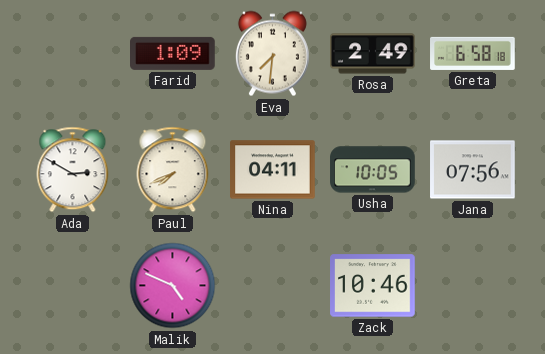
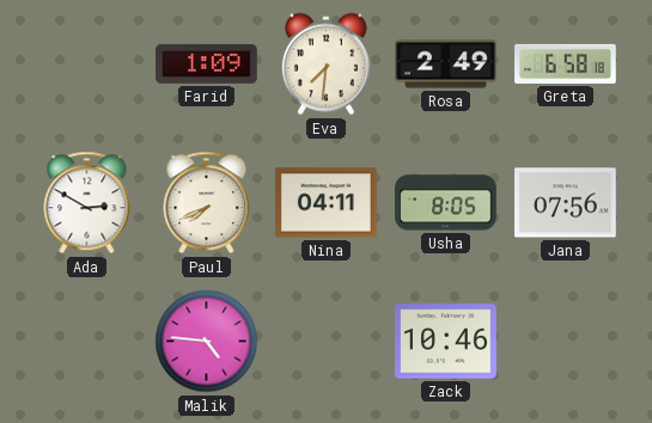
Usha: 10:05 -> 8:05 (446, 203)
Malik: 4:49 -> 4:46 (207, 342)
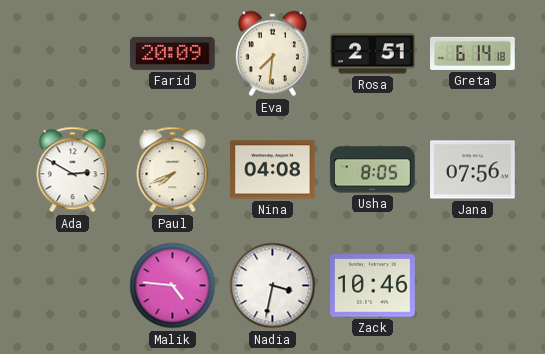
Farid: 1:09 -> 20:09 (173, 53)
Rosa: 2:49 -> 2:51 (373, 54)
Greta: 6:58 -> 6:14 (473, 53)
Nina: 04:11 -> 04:08 (273, 170)
Nadia: none -> 3:32 (273, 286)
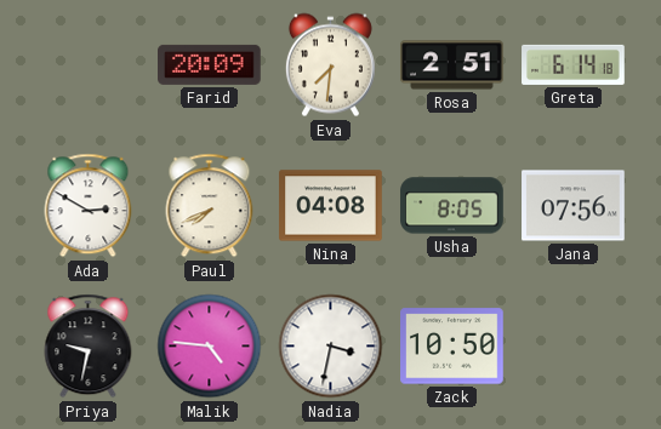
Priya: none -> 9:32 (89, 347)
Zack: 10:46 -> 10:50 (452, 347)
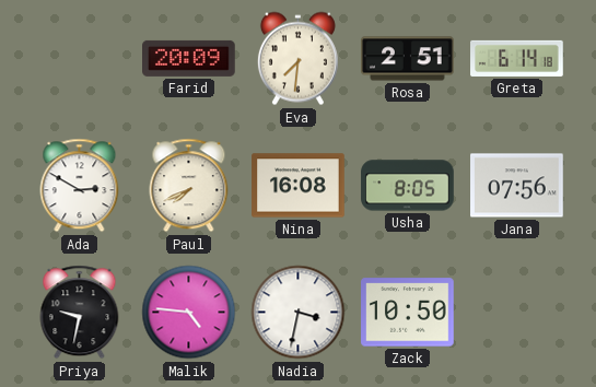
Nina: 04:08 -> 16:08 (299, 186)
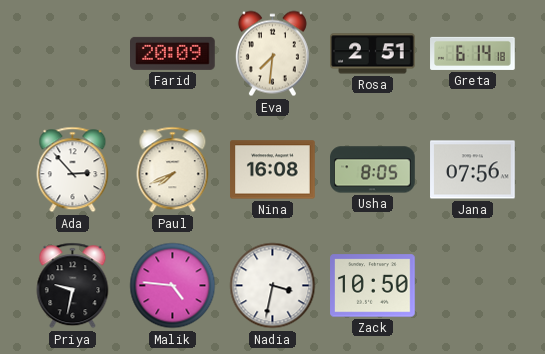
Ada: 2:50 -> 2:53 (73, 170)
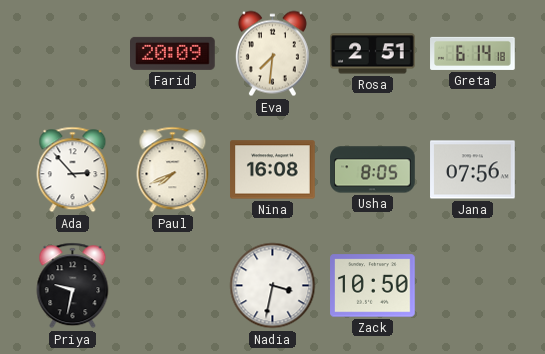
Malik: 4:46 -> none (173, 286)
